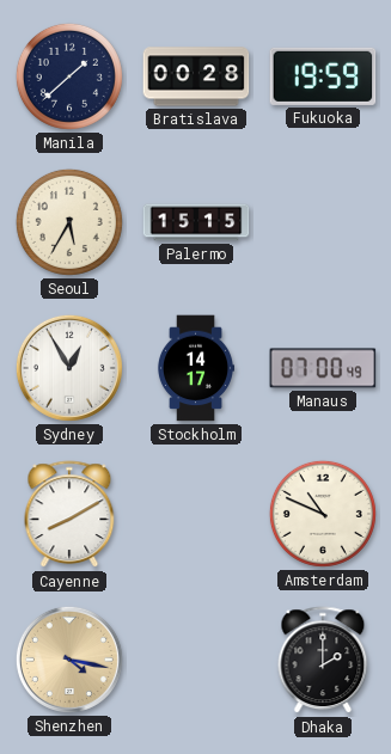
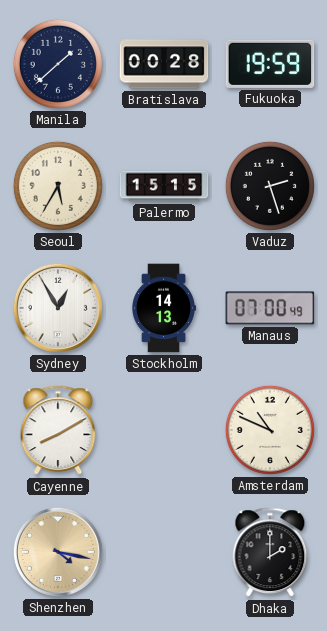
Vaduz: none -> 2:27 (270, 186)
Stockholm: 14:17 -> 14:13 (163, 308)
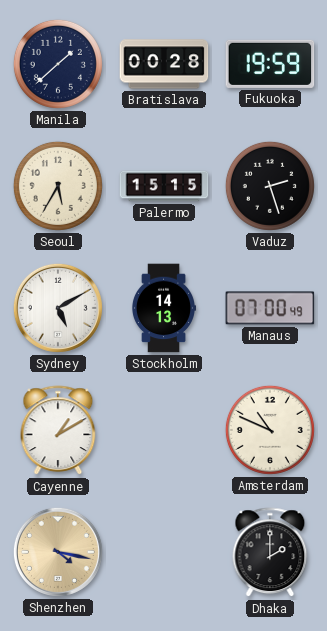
Sydney: 12:55 -> 5:10 (58, 308)
Cayenne: 8:10 -> 1:10 (58, 431)
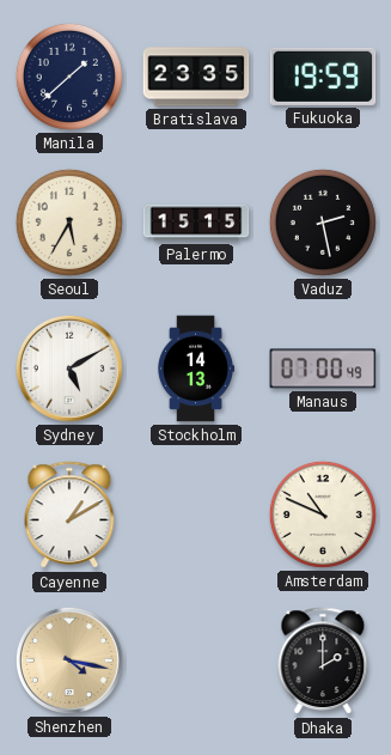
Bratislava: 00:28 -> 23:35 (196, 77)
Vaduz: 2:27 -> 2:28 (323, 223)
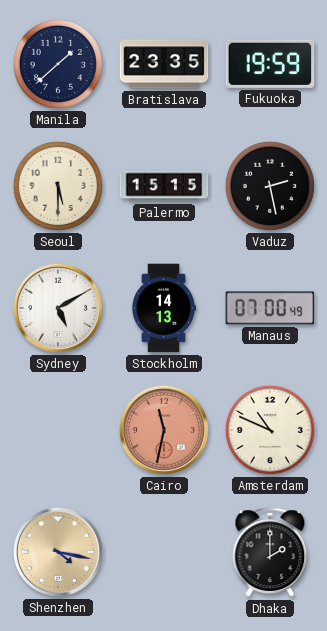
Seoul: 5:35 -> 5:30 (58, 186)
Cayenne: 1:10 -> none (69, 516)
Cairo: none -> 11:32 (164, 430)
